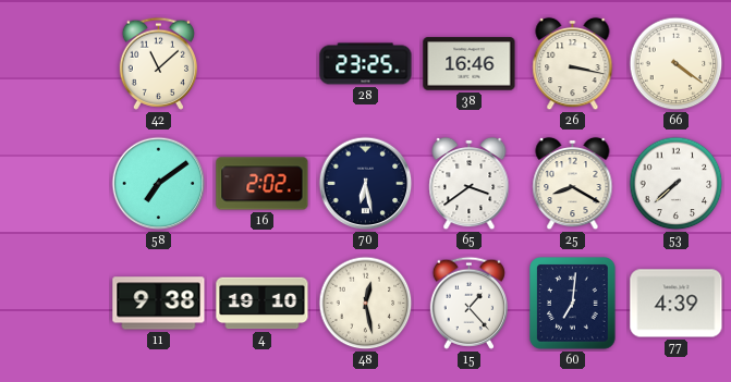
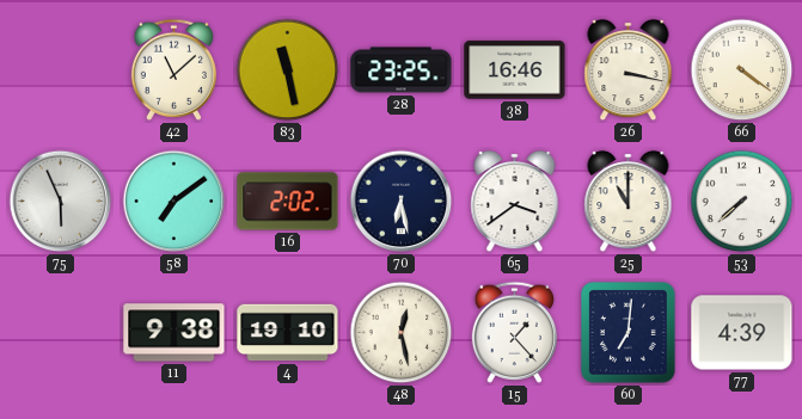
83: none -> 11:28 (288, 70)
75: none -> 5:56 (61, 202)
25: 8:20 -> 11:00 (629, 202)
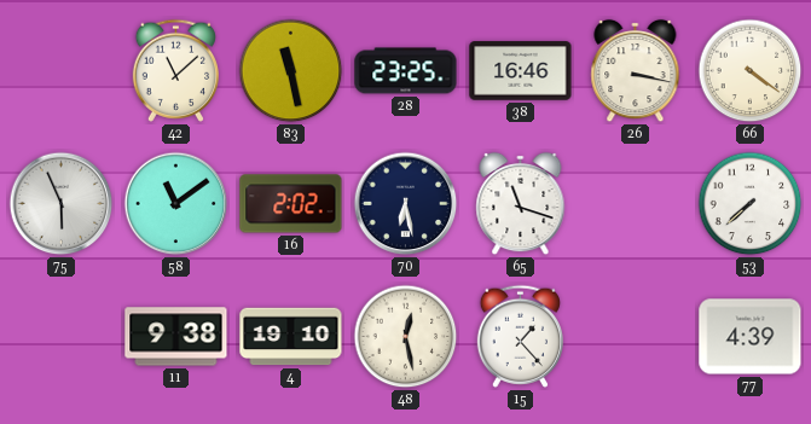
58: 7:09 -> 11:09 (176, 204)
65: 3:39 -> 11:18 (521, 204)
25: 11:00 -> none (629, 202)
60: 7:01 -> none (629, 333)
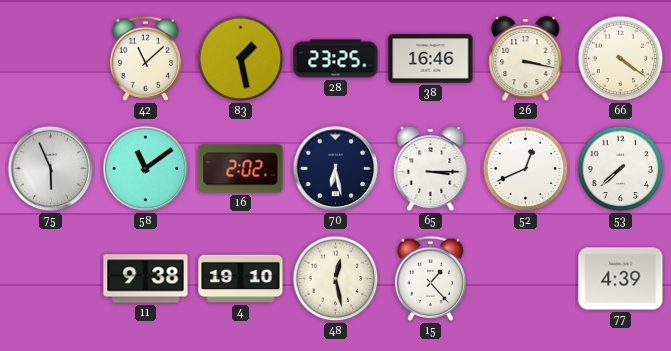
83: 11:28 -> 1:28 (241, 59)
65: 11:18 -> 3:15 (431, 169)
52: none -> 12:41 (526, 169)
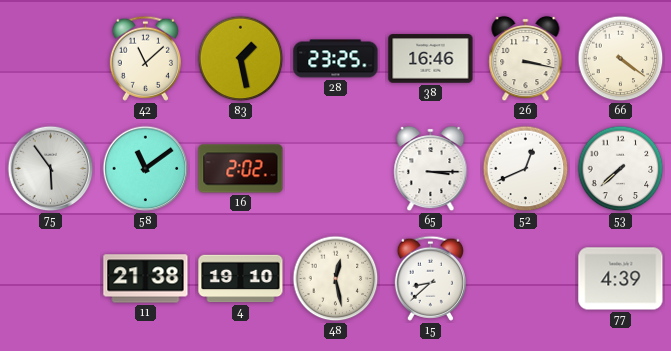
75: 5:56 -> 5:54 (51, 169)
70: 6:28 -> none (336, 169)
11: 9:38 -> 21:38 (146, 279)
15: 1:23 -> 8:38 (430, 278)
